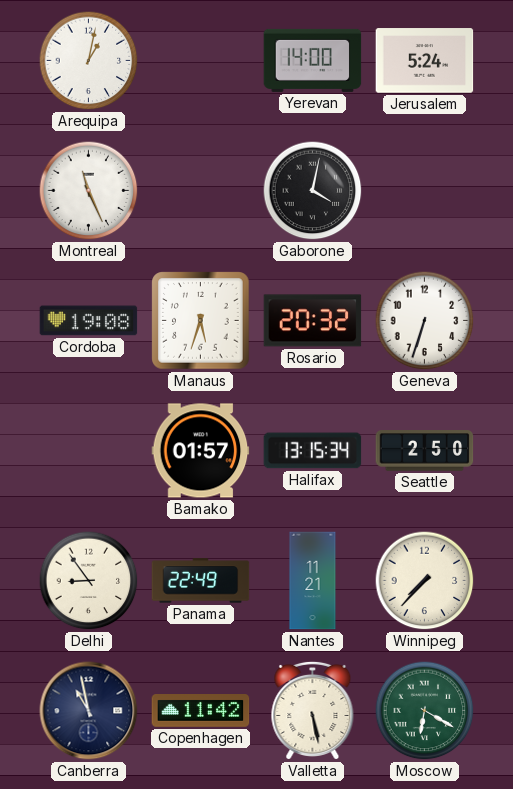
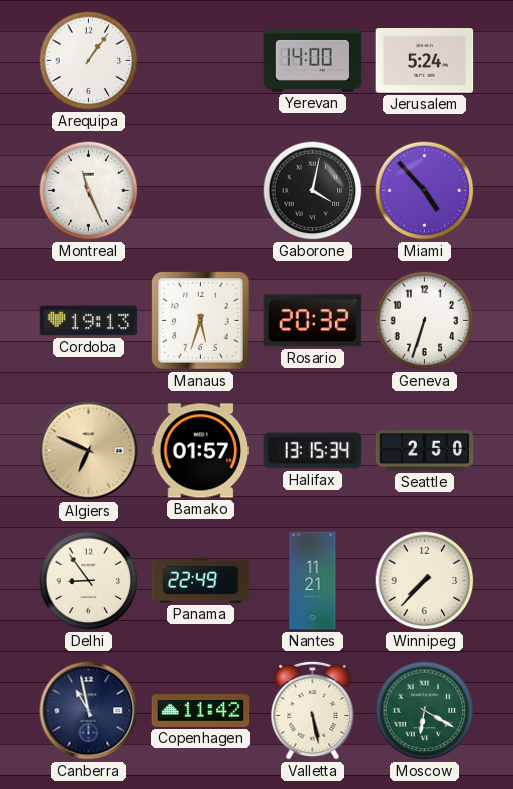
Arequipa: 1:02 -> 1:06 (89, 61)
Miami: none -> 4:53 (425, 191)
Cordoba: 19:08 -> 19:13 (89, 321)
Algiers: none -> 6:49 (89, 451)
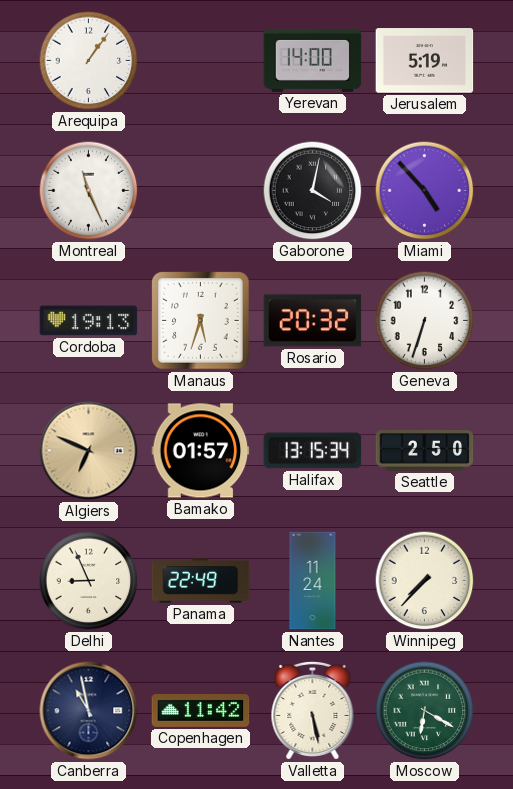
Jerusalem: 5:24 -> 5:19 (425, 61)
Delhi: 8:54 -> 8:56 (89, 581)
Nantes: 11:21 -> 11:24 (313, 581)
